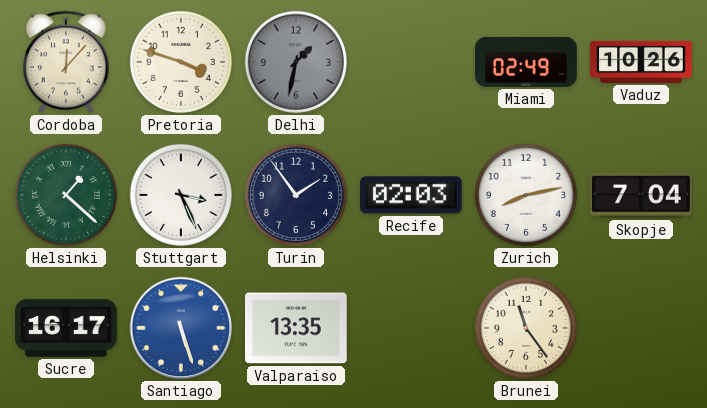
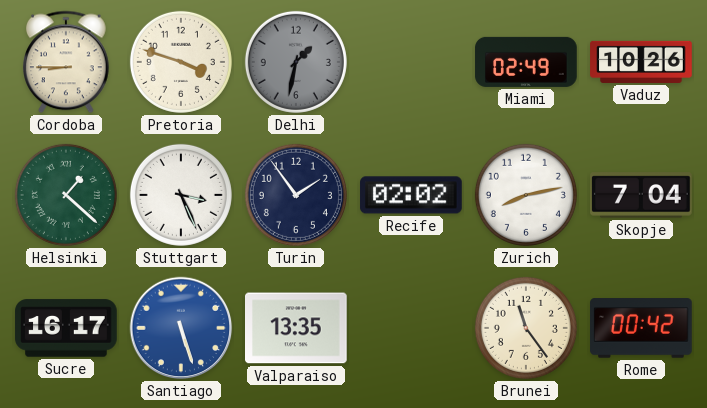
Cordoba: 12:07 -> 8:45 (66, 62)
Recife: 02:03 -> 02:02 (411, 195)
Rome: none -> 00:42 (641, 328)
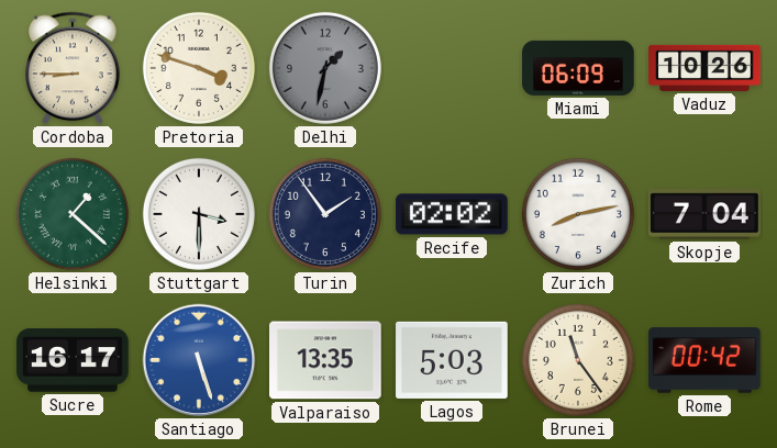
Miami: 02:49 -> 06:09 (578, 68)
Stuttgart: 3:26 -> 3:30 (199, 214)
Lagos: none -> 5:03 (452, 360)
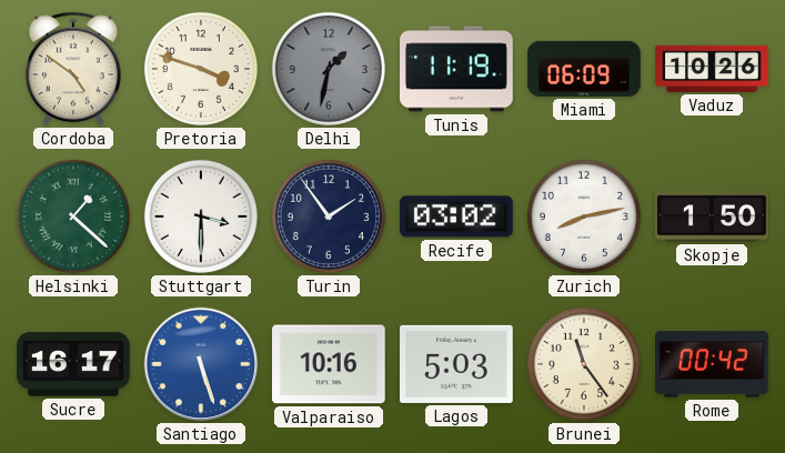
Cordoba: 8:45 -> 4:51 (73, 69)
Tunis: none -> 11:19 (456, 69)
Recife: 02:02 -> 03:02 (456, 217)
Skopje: 7:04 -> 1:50 (713, 217)
Valparaiso: 13:35 -> 10:16 (330, 364)
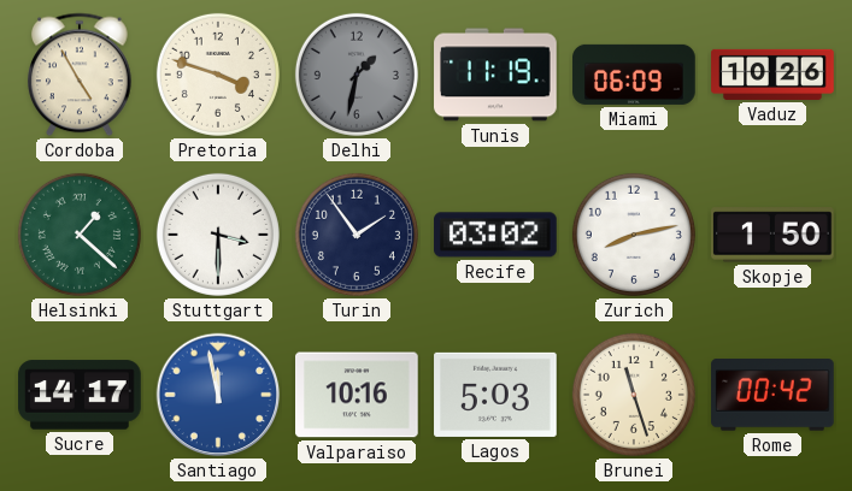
Cordoba: 4:51 -> 4:55 (80, 75)
Sucre: 16:17 -> 14:17 (80, 395)
Santiago: 5:27 -> 11:58 (218, 395)
Brunei: 11:24 -> 11:27 (634, 395)
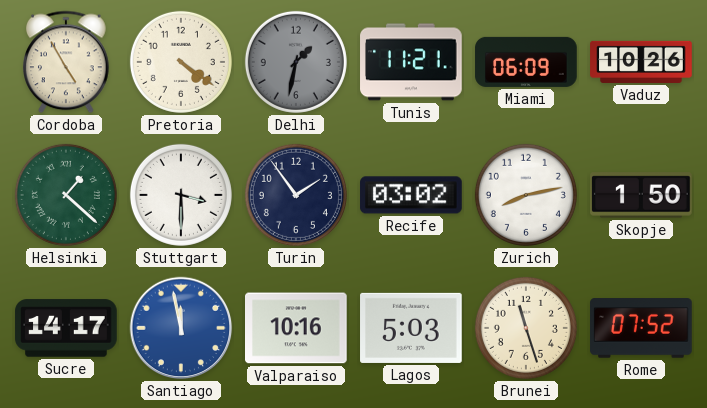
Pretoria: 3:48 -> 4:21 (181, 62)
Tunis: 11:19 -> 11:21 (411, 62)
Rome: 00:42 -> 07:52 (641, 328)
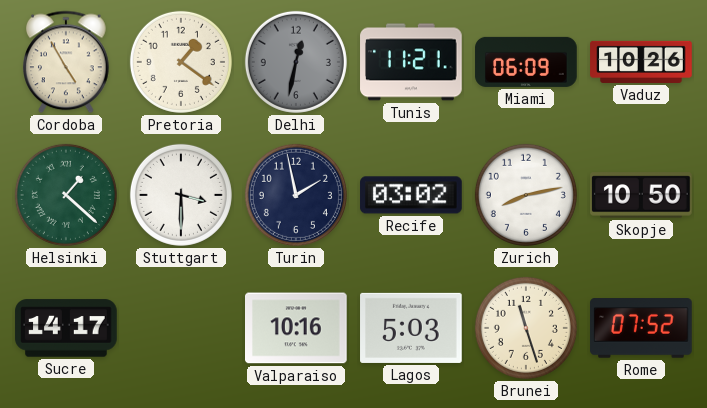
Pretoria: 4:21 -> 1:21 (181, 62)
Delhi: 1:32 -> 12:32 (296, 62)
Turin: 1:54 -> 1:58 (296, 195)
Skopje: 1:50 -> 10:50 (642, 195)
Santiago: 11:58 -> none (181, 328)
